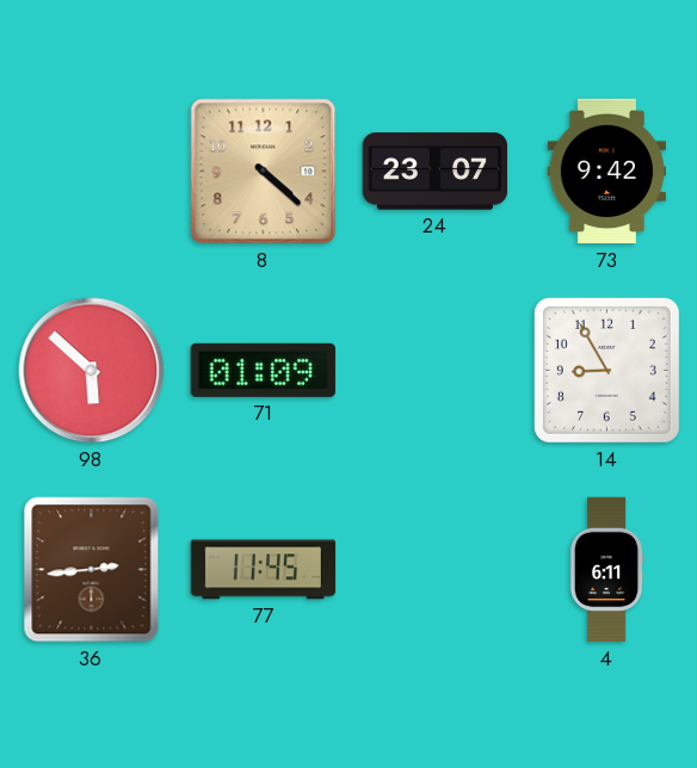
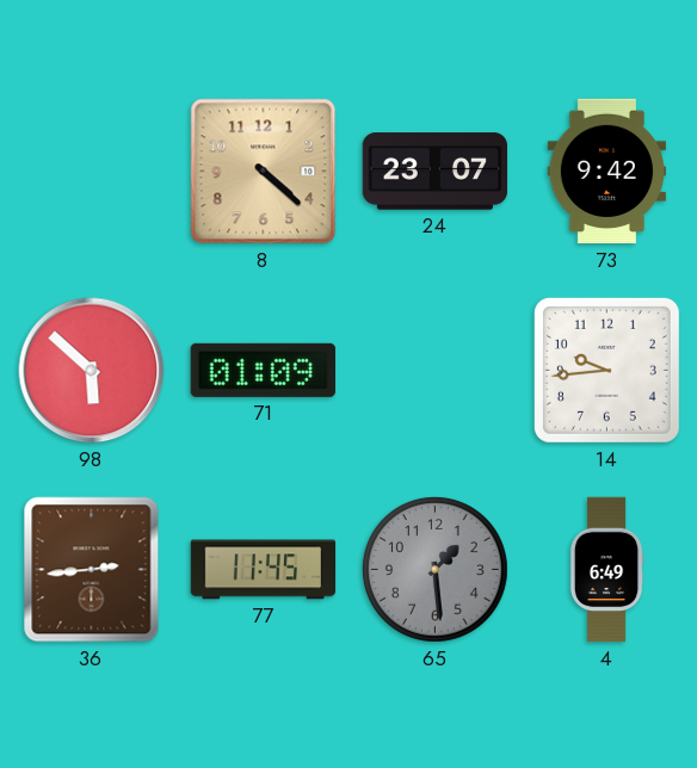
14: 8:55 -> 9:44 (606, 370)
65: none -> 1:29 (434, 569)
4: 6:11 -> 6:49 (606, 570)
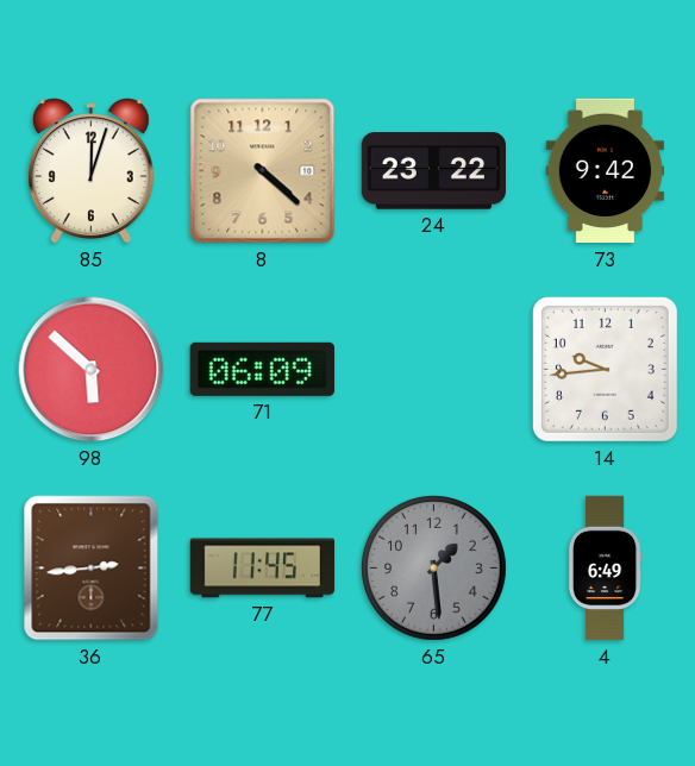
85: none -> 12:03 (90, 171)
24: 23:07 -> 23:22 (433, 171)
71: 01:09 -> 06:09 (262, 369)
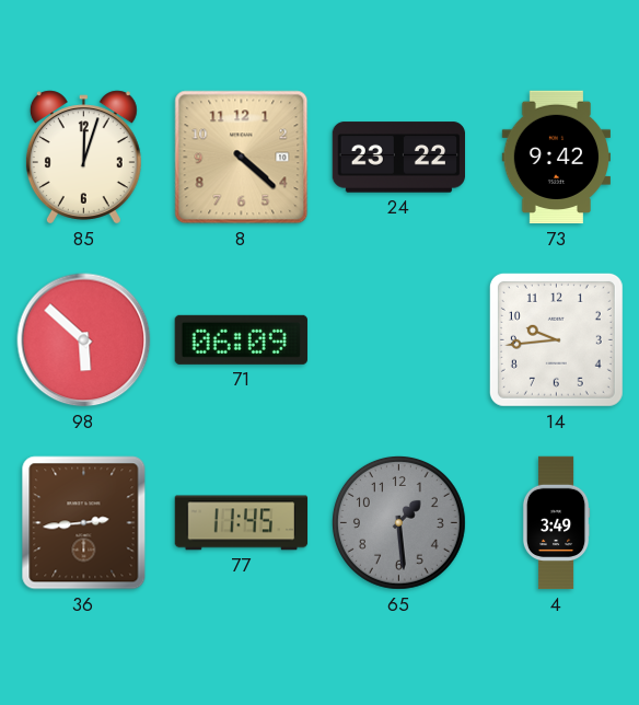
4: 6:49 -> 3:49 (556, 523)
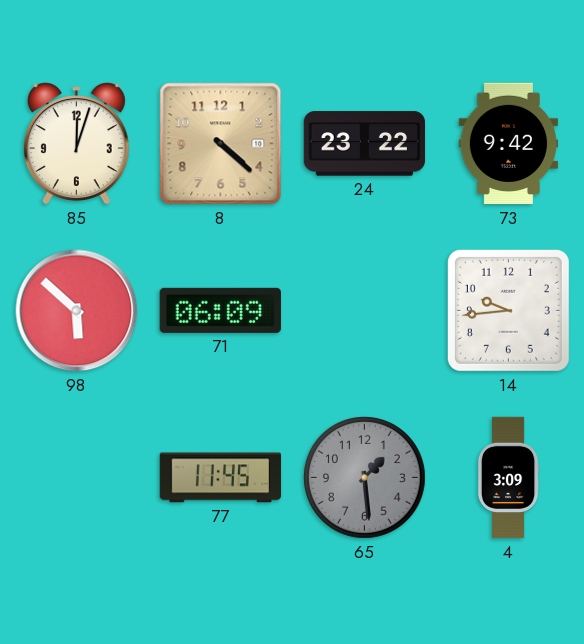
36: 2:44 -> none (84, 523)
4: 3:49 -> 3:09 (508, 478)
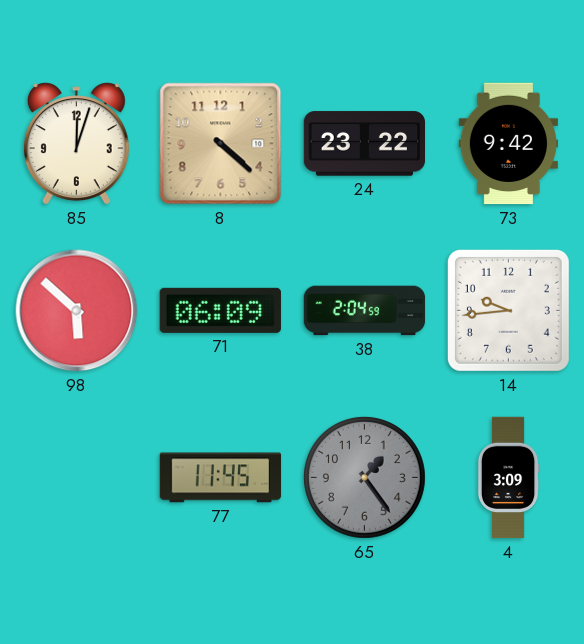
38: none -> 2:04 (365, 311)
65: 1:29 -> 1:24 (364, 477)
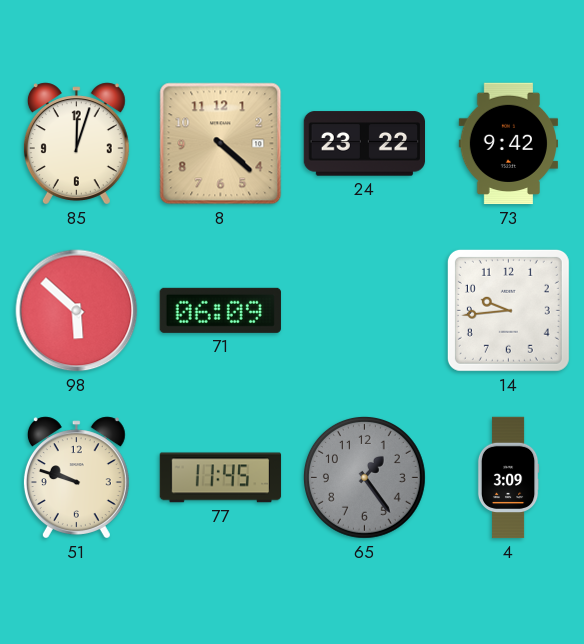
38: 2:04 -> none (365, 311)
51: none -> 9:48 (76, 478)
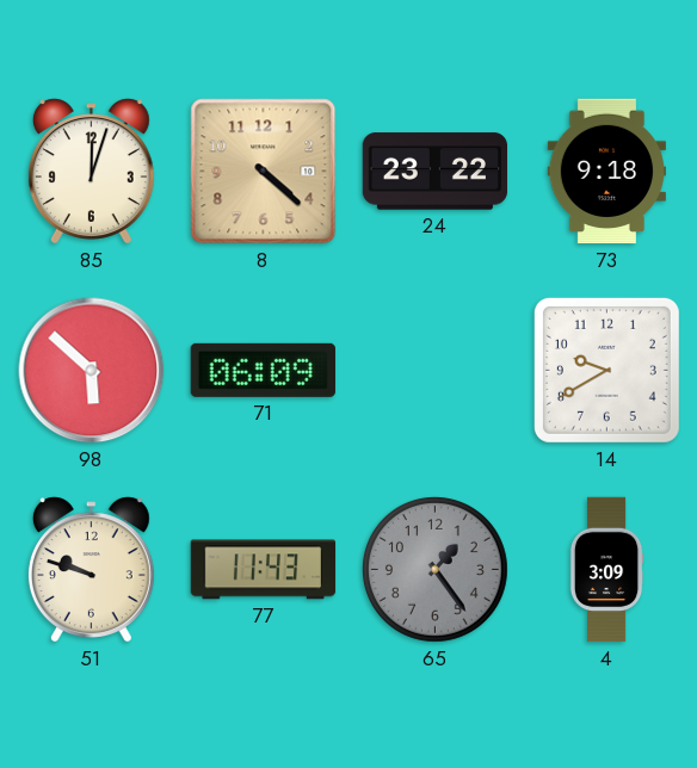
73: 9:42 -> 9:18 (606, 172)
14: 9:44 -> 9:40 (606, 370)
77: 11:45 -> 11:43 (264, 570)
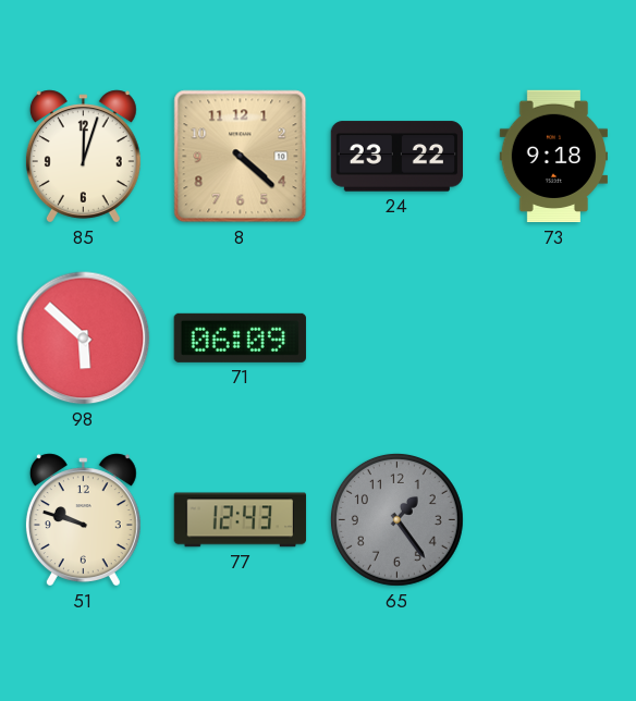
14: 9:40 -> none (606, 370)
77: 11:43 -> 12:43 (241, 520)
4: 3:09 -> none (606, 570)
